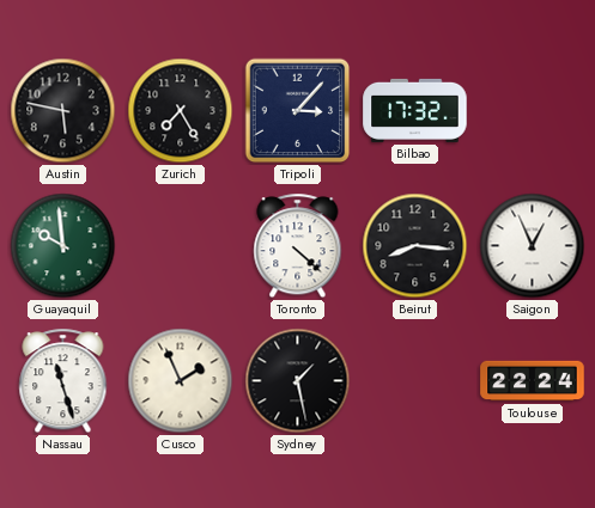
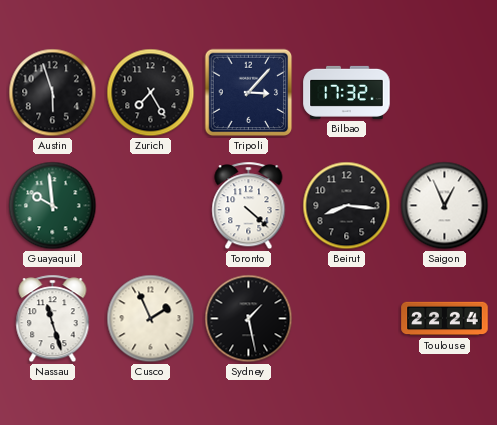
Austin: 5:47 -> 5:57 (53, 93)
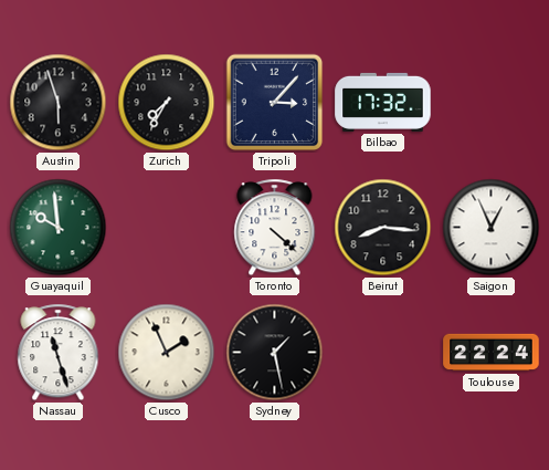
Zurich: 7:25 -> 7:35 (167, 103)
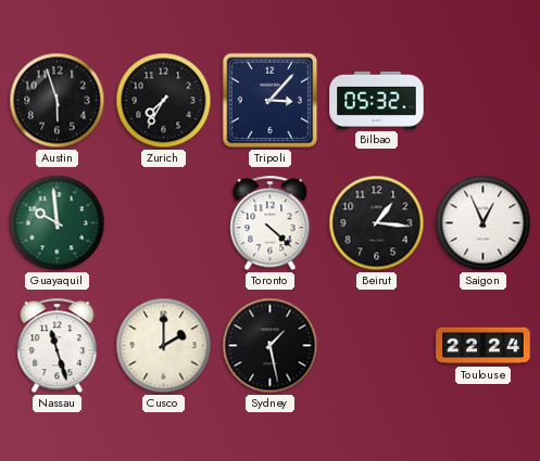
Bilbao: 17:32 -> 05:32 (377, 100)
Beirut: 8:16 -> 1:16 (377, 223)
Cusco: 1:56 -> 2:00 (164, 346)
